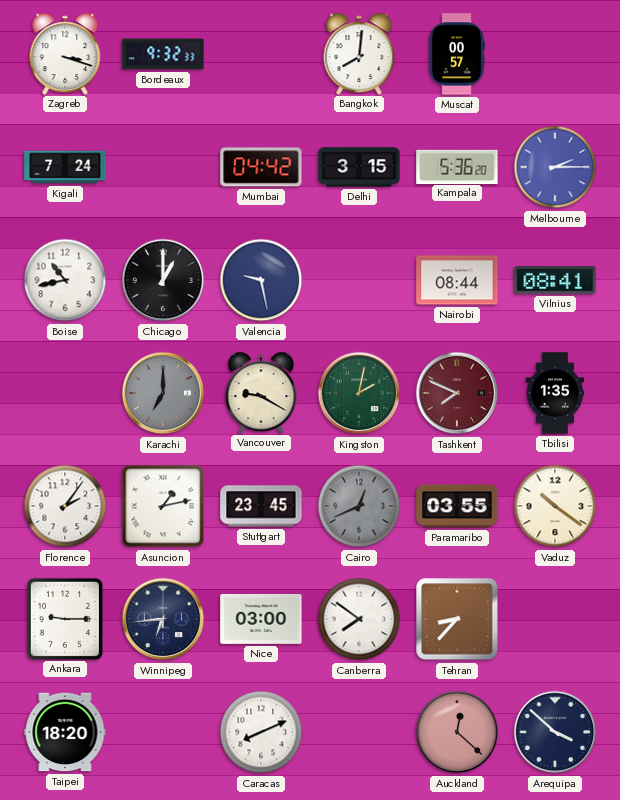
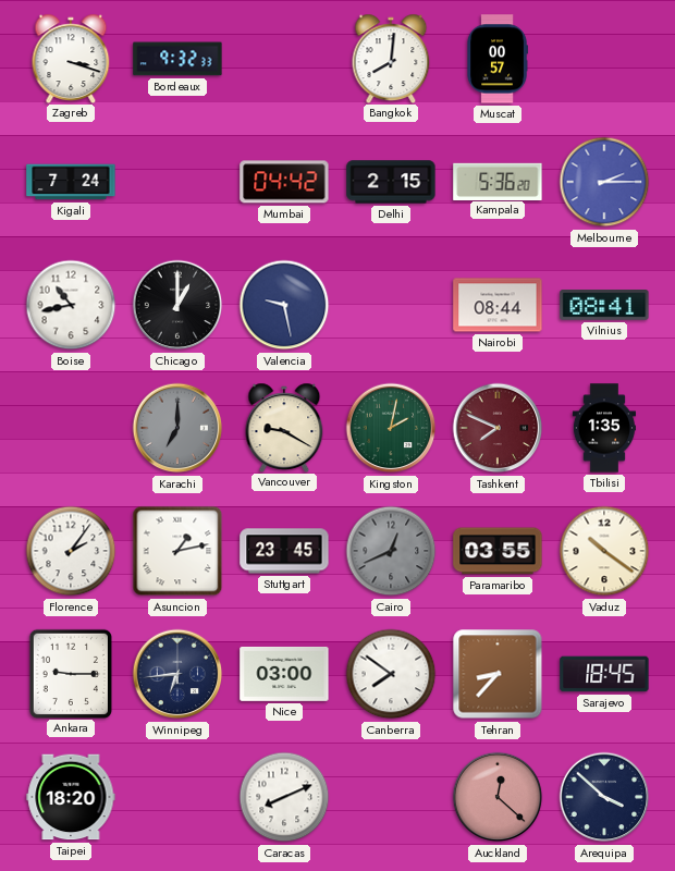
Delhi: 3:15 -> 2:15 (391, 182)
Sarajevo: none -> 18:45 (604, 674)
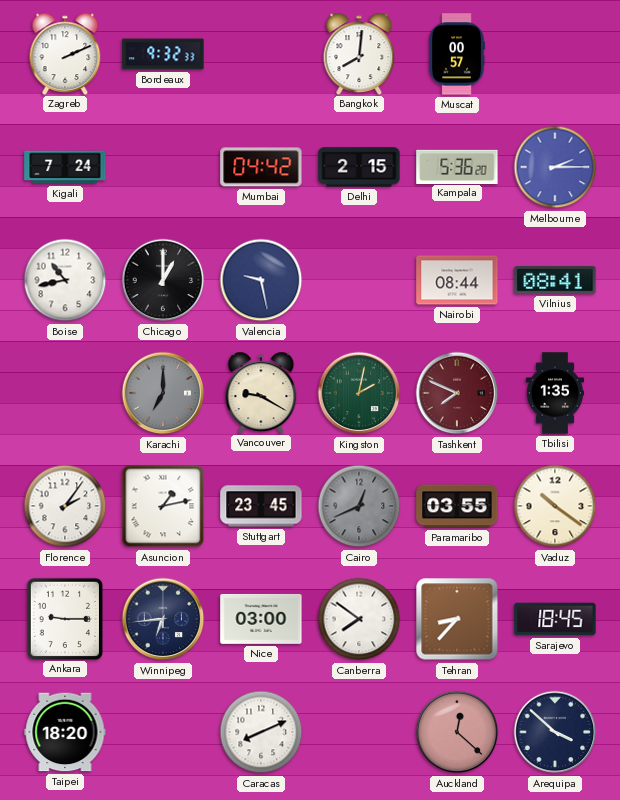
Zagreb: 3:18 -> 2:11 (65, 53)
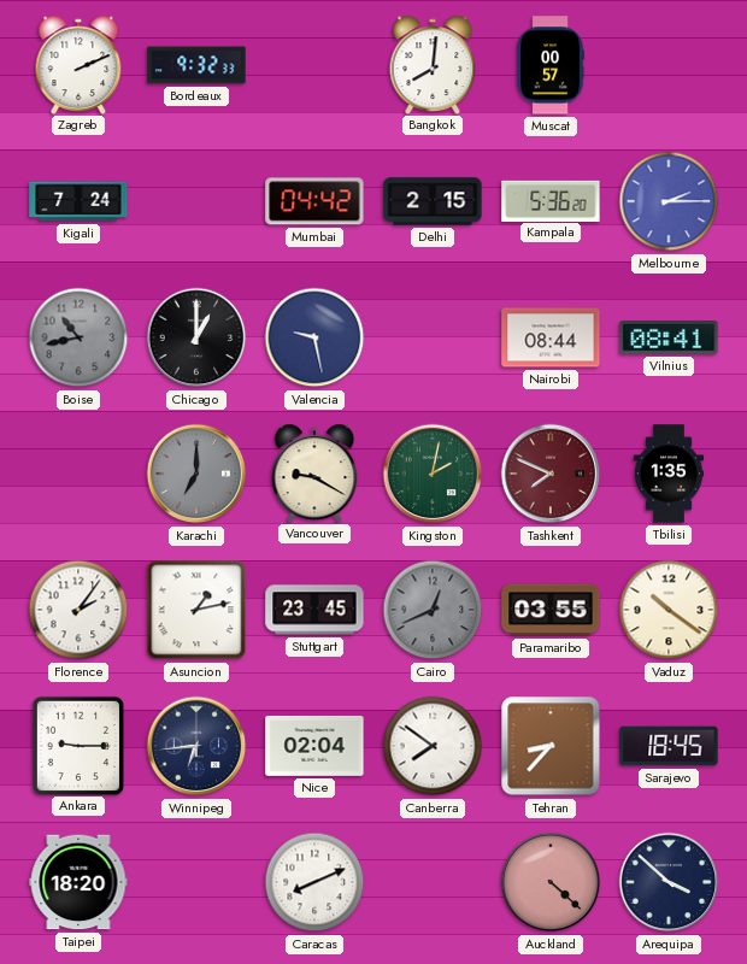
Boise dial: white -> grey (78, 337)
Nice: 03:00 -> 02:04 (314, 746)
Auckland: 12:22 -> 4:22 (551, 882)
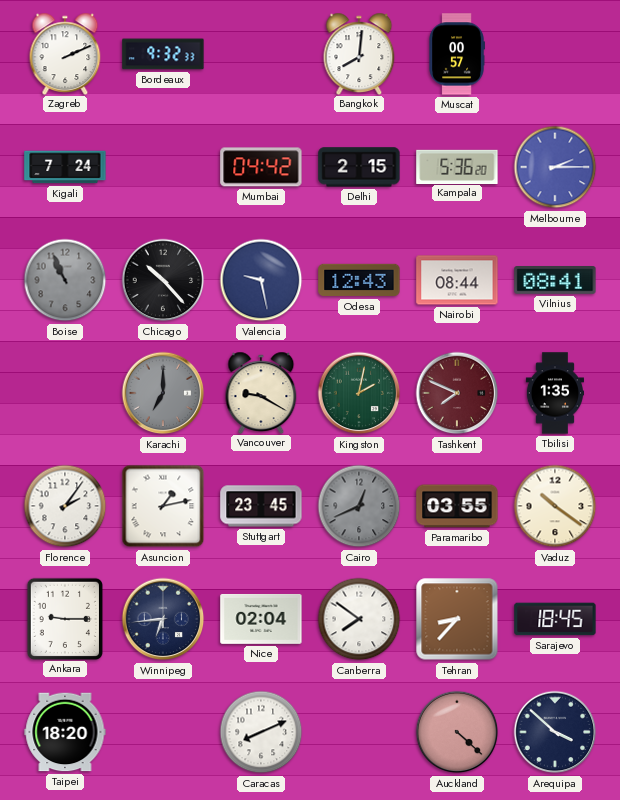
Boise: 10:43 -> 10:56 (65, 280)
Chicago: 1:00 -> 10:23 (163, 280)
Odesa: none -> 12:43 (359, 280)
